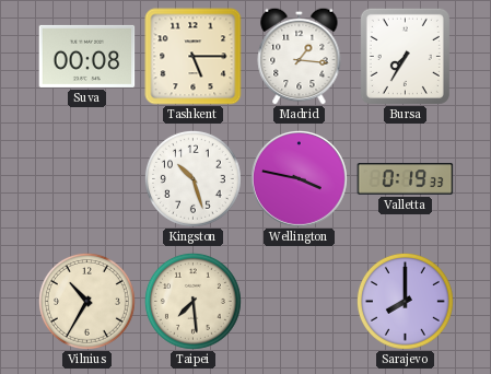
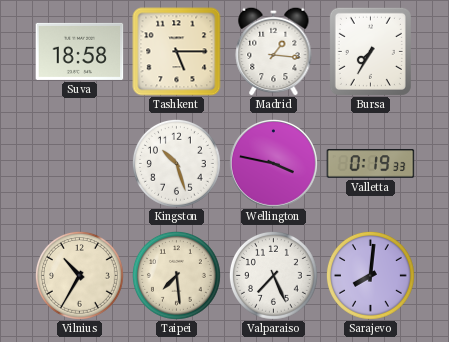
Suva: 00:08 -> 18:58 (80, 51)
Valparaiso: none -> 7:26 (273, 275)
Sarajevo: 8:00 -> 8:01 (370, 275)
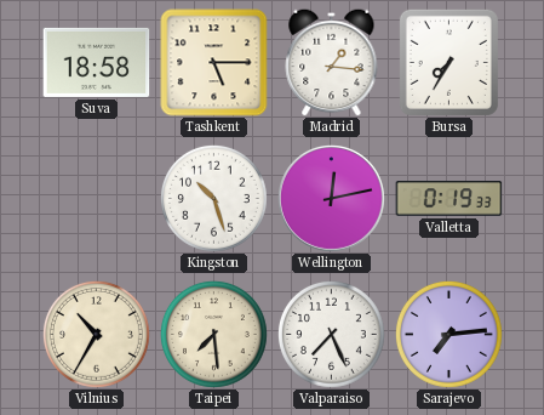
Wellington: 3:47 -> 12:13 (332, 199)
Sarajevo: 8:01 -> 7:14 (448, 334)
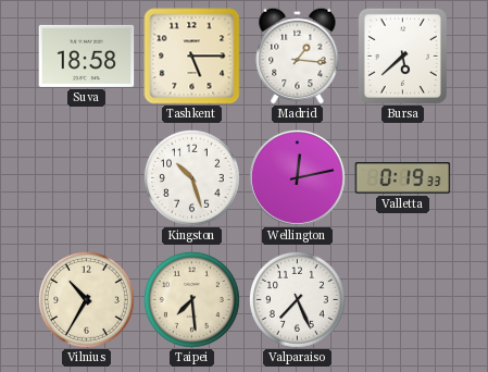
Bursa: 7:35 -> 5:38 (402, 55)
Sarajevo: 7:14 -> none (448, 334)
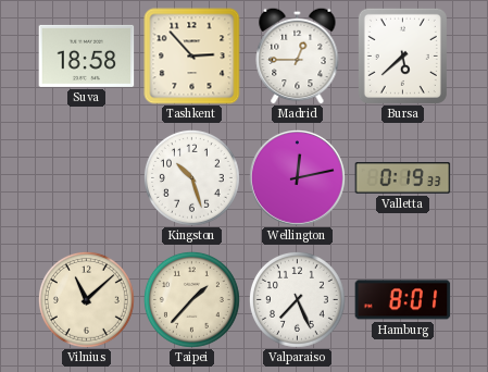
Tashkent: 5:15 -> 2:53 (192, 57)
Madrid: 1:16 -> 12:45 (298, 55)
Vilnius: 10:35 -> 11:08 (86, 299)
Taipei: 7:29 -> 1:37 (191, 299)
Hamburg: none -> 8:01 (403, 300)
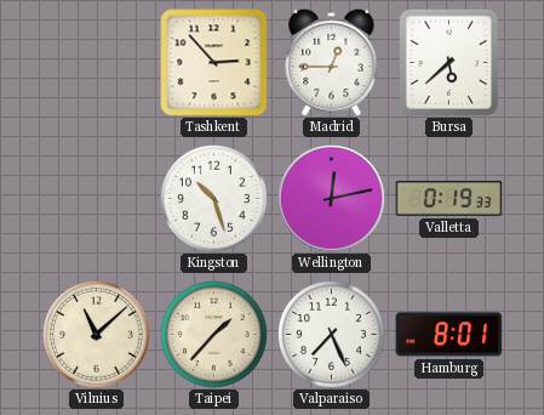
Suva: 18:58 -> none (87, 55)
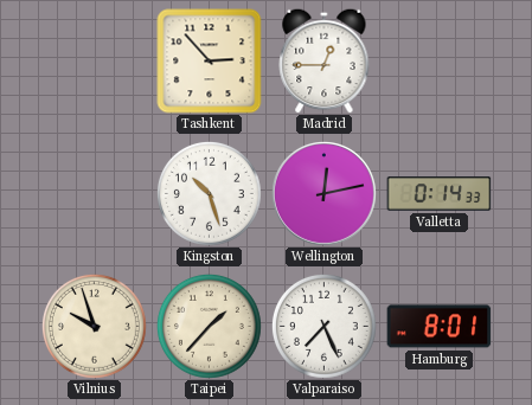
Bursa: 5:38 -> none (448, 62)
Valletta: 0:19 -> 0:14 (440, 194)
Vilnius: 11:08 -> 9:57 (94, 326)
